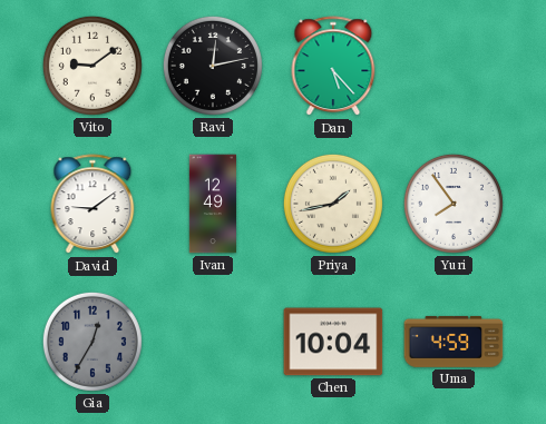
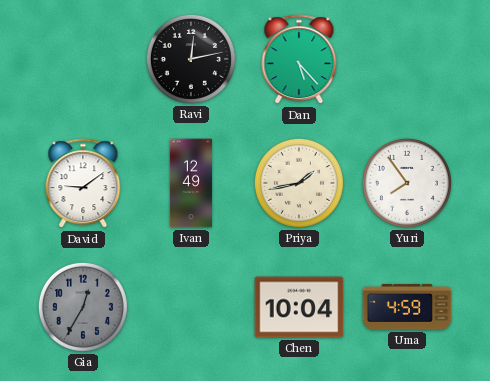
Vito: 9:09 -> none (92, 66)
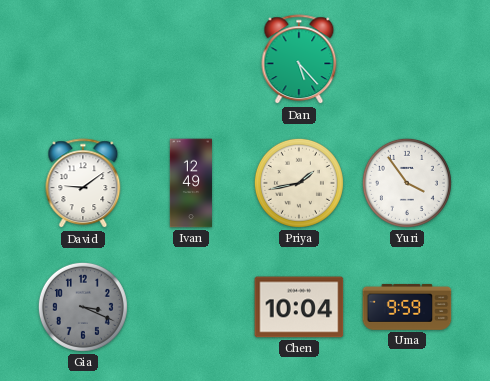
Ravi: 12:13 -> none (191, 59)
Yuri: 7:54 -> 3:54 (407, 183)
Gia: 12:35 -> 3:19 (83, 307)
Uma: 4:59 -> 9:59 (407, 307)
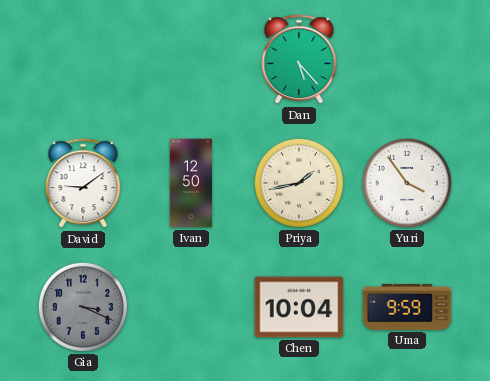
Ivan: 12:49 -> 12:50 (190, 183)
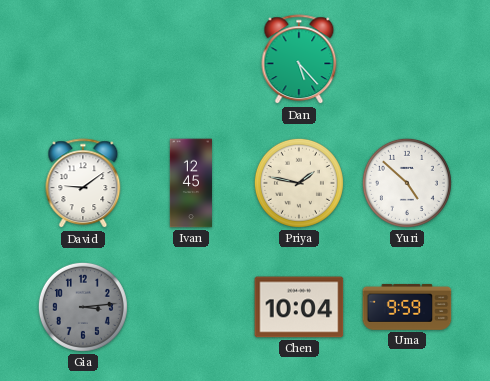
Ivan: 12:50 -> 12:45 (190, 183)
Priya: 1:43 -> 1:47 (299, 183)
Yuri: 3:54 -> 4:52 (407, 183)
Gia: 3:19 -> 3:14 (83, 307)
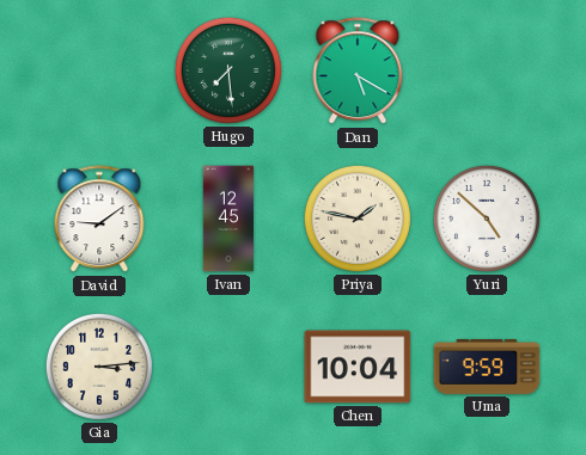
Hugo: none -> 7:29 (228, 70)
Dan: 5:23 -> 5:20 (358, 72)
Gia dial: grey -> cream (99, 367)
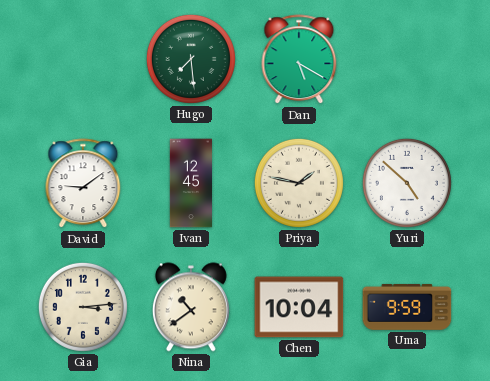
Nina: none -> 10:39 (191, 307)
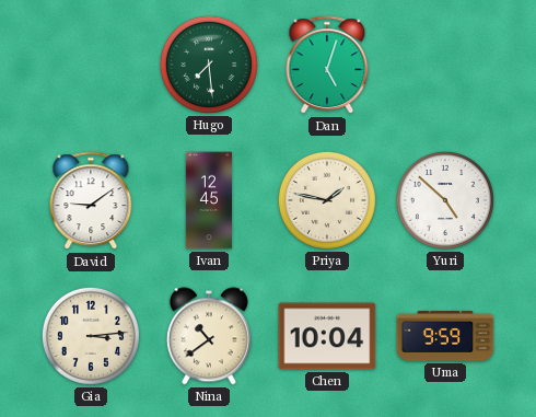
Dan: 5:20 -> 5:03 (327, 66)
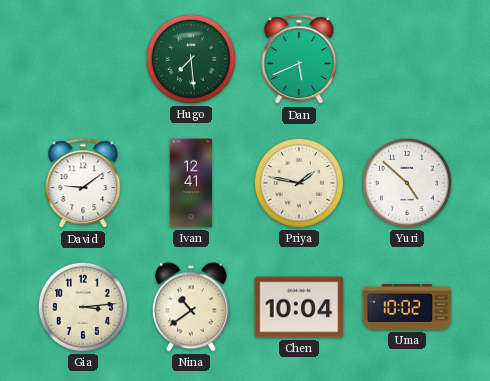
Dan: 5:03 -> 5:41 (299, 60)
Ivan: 12:45 -> 12:41 (190, 183)
Uma: 9:59 -> 10:02 (407, 307)
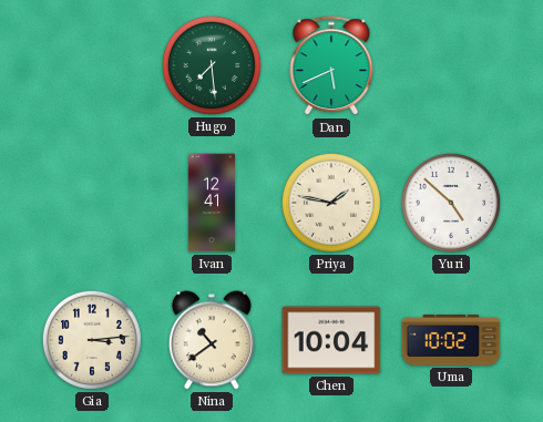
David: 9:09 -> none (83, 184)
